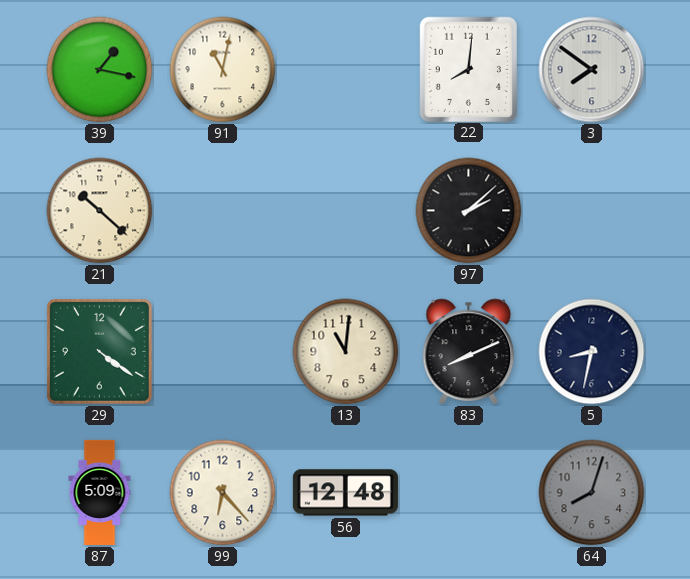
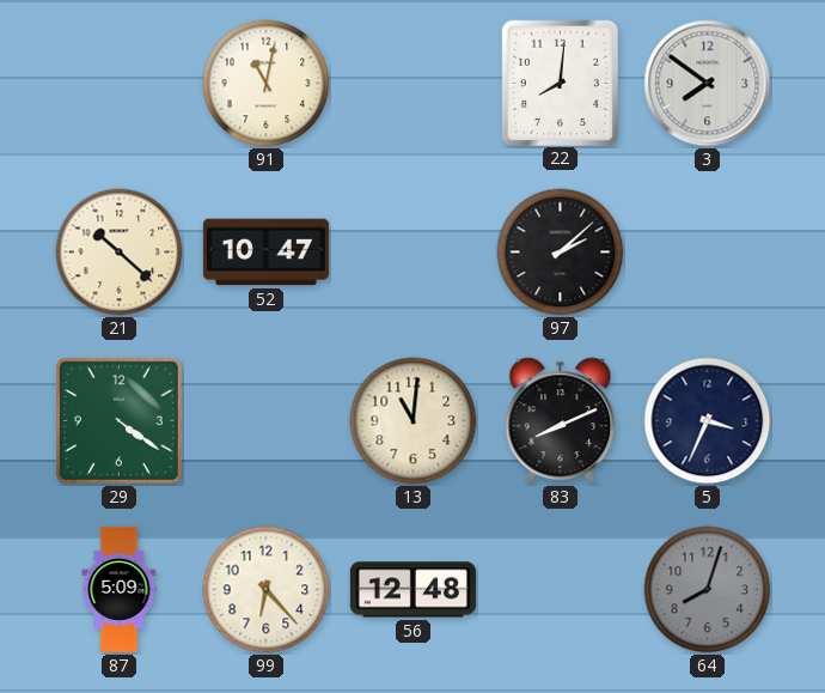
39: 1:17 -> none (100, 70)
52: none -> 10:47 (265, 253)
5: 8:32 -> 3:34 (708, 421)
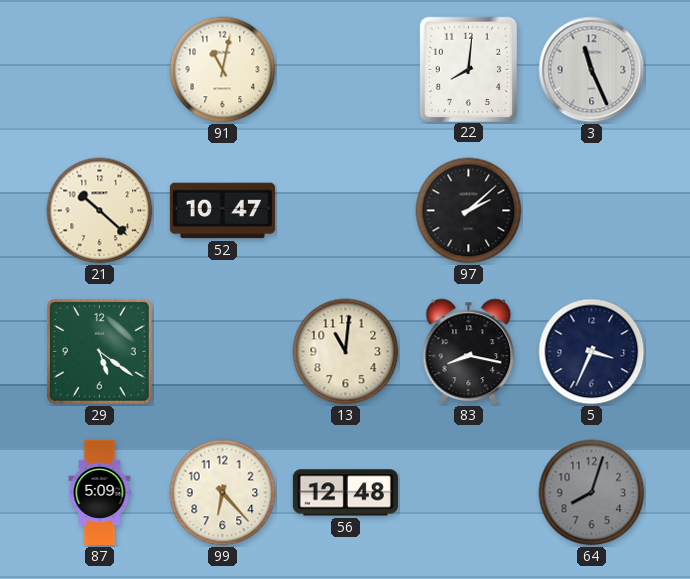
3: 7:51 -> 11:26 (592, 70)
29: 4:21 -> 5:21 (99, 351)
83: 8:11 -> 8:17 (469, 352)
